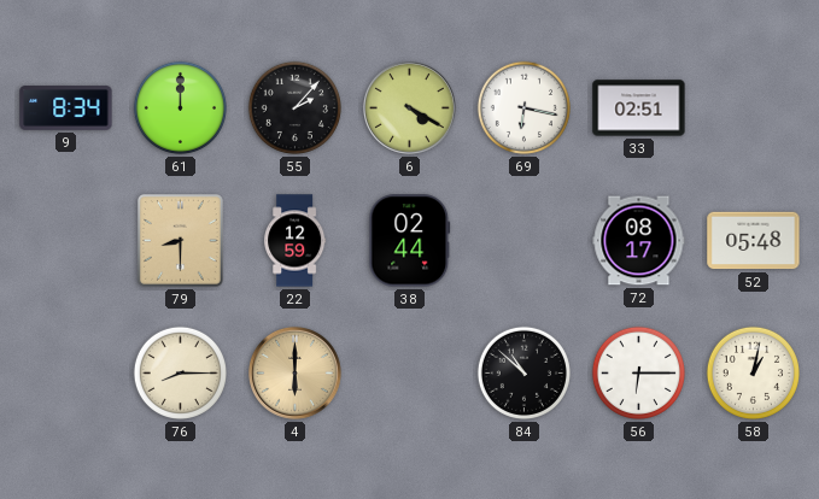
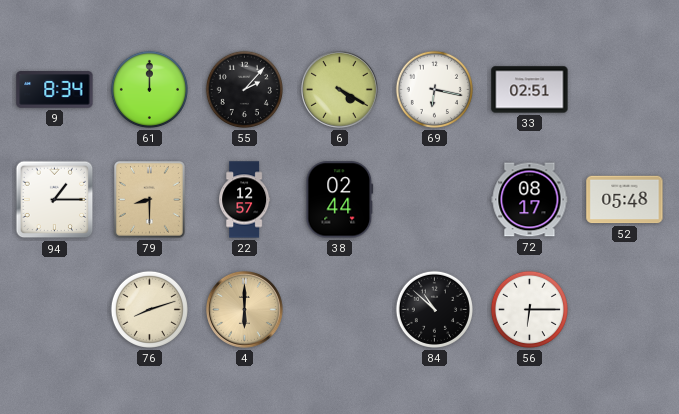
94: none -> 1:15 (55, 200)
22: 12:59 -> 12:57 (245, 200)
76: 8:15 -> 8:12 (149, 309)
58: 1:02 -> none (753, 372)
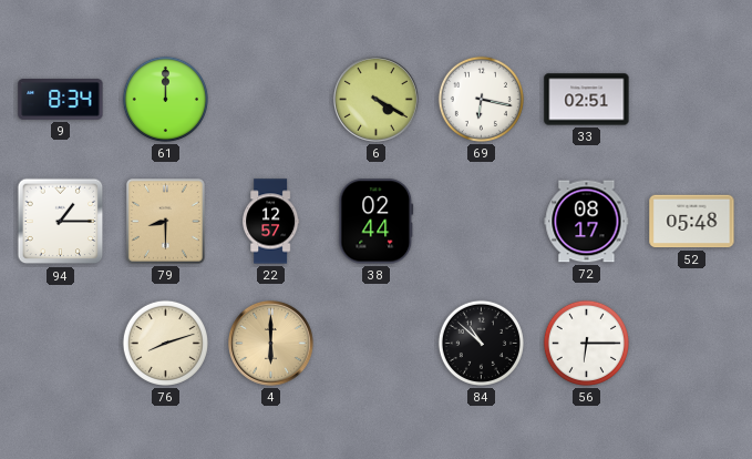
55: 2:07 -> none (244, 89)
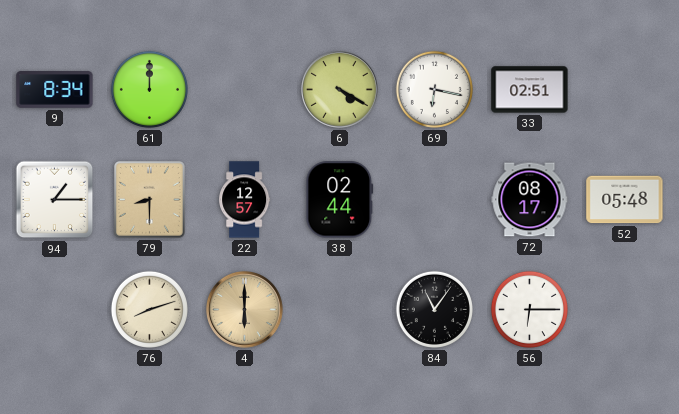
84: 10:52 -> 11:06 (434, 309)
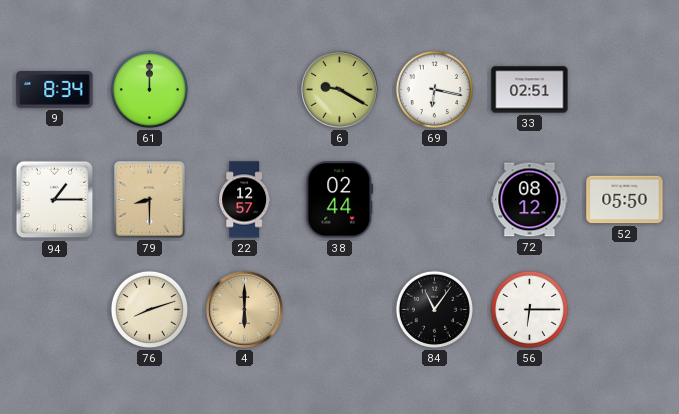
6: 4:20 -> 9:20 (340, 90)
72: 08:17 -> 08:12 (530, 200)
52: 05:48 -> 05:50 (625, 200)
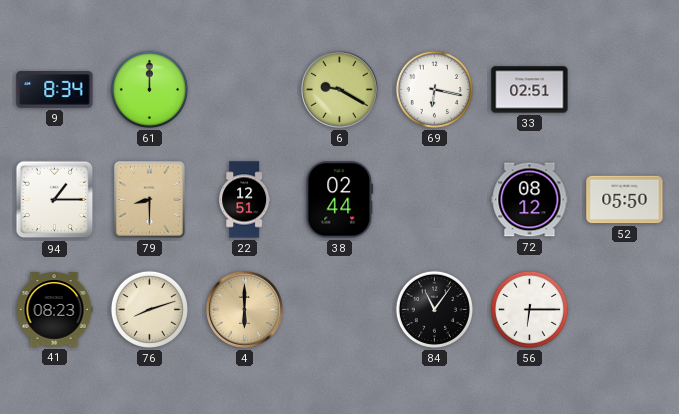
22: 12:57 -> 12:51 (245, 200)
41: none -> 08:23 (54, 310)
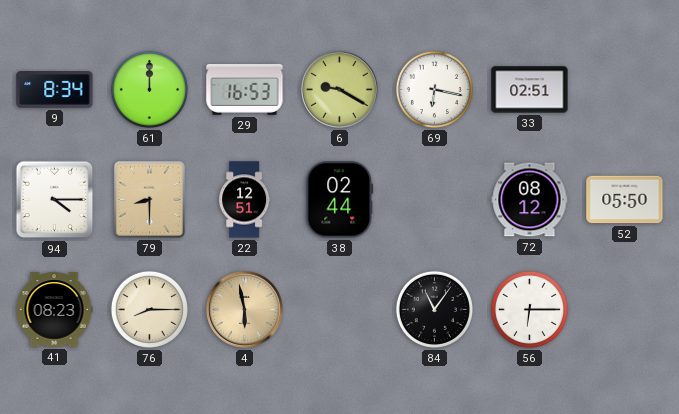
29: none -> 16:53 (245, 89)
94: 1:15 -> 4:15 (55, 200)
76: 8:12 -> 8:15 (149, 309)
4: 6:00 -> 5:58 (245, 310)
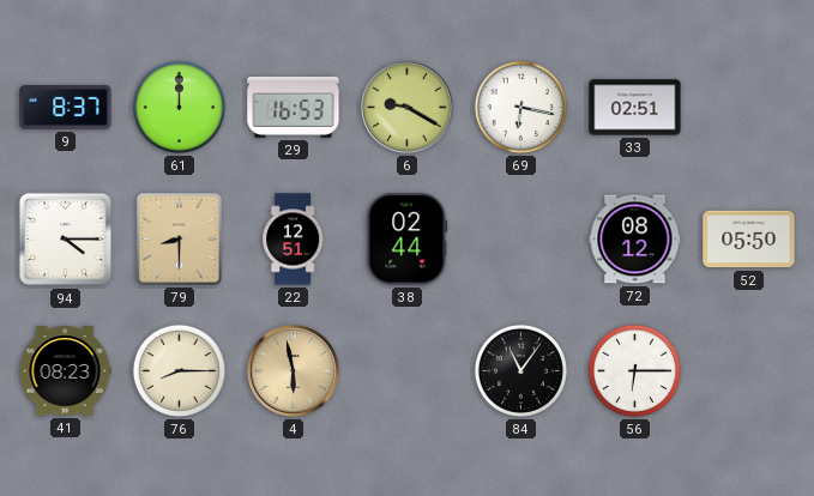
9: 8:34 -> 8:37 (66, 108)
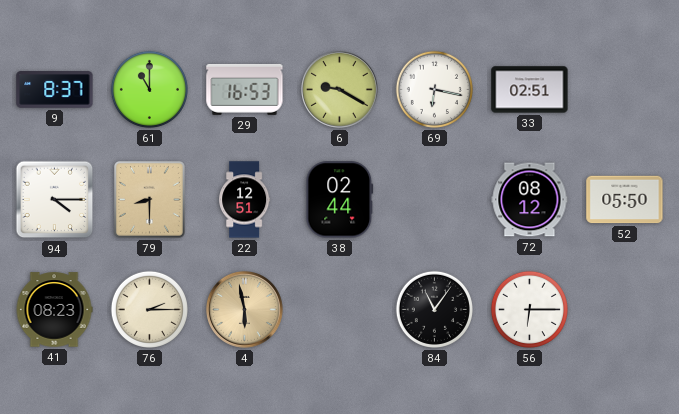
61: 12:00 -> 11:00 (149, 89)
76: 8:15 -> 2:15 (149, 309)
